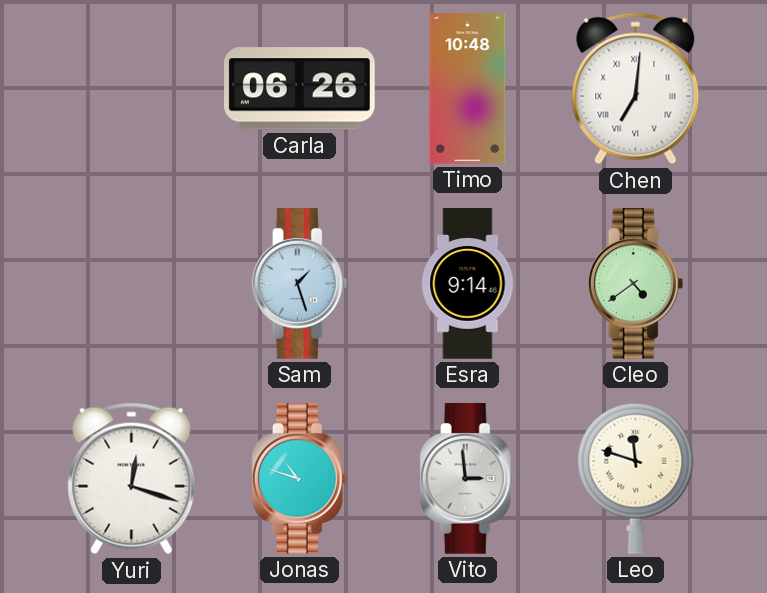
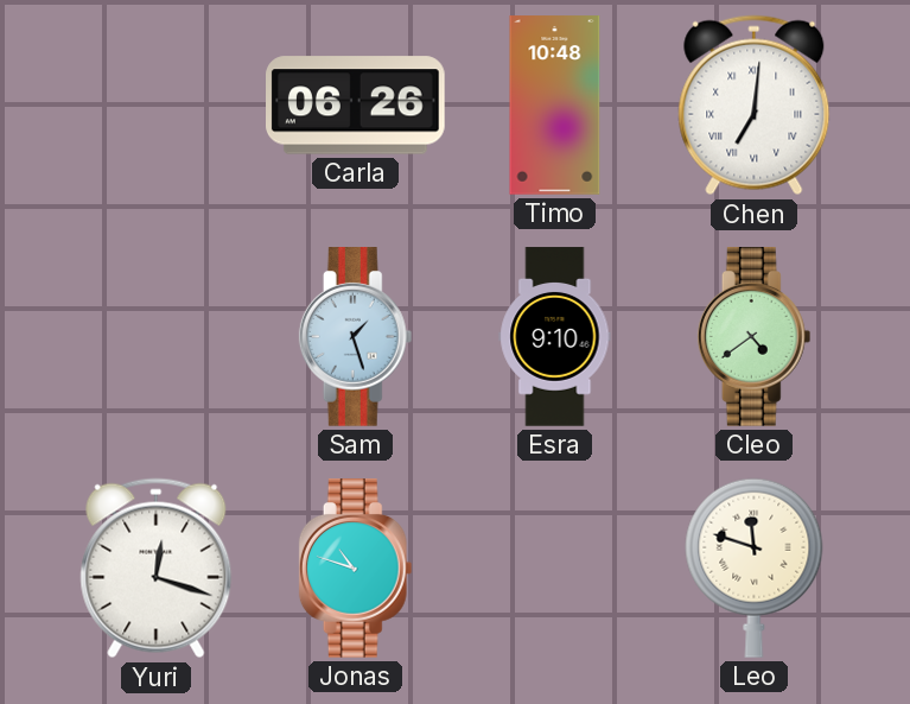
Esra: 9:14 -> 9:10 (555, 337)
Vito: 2:59 -> none (468, 479)
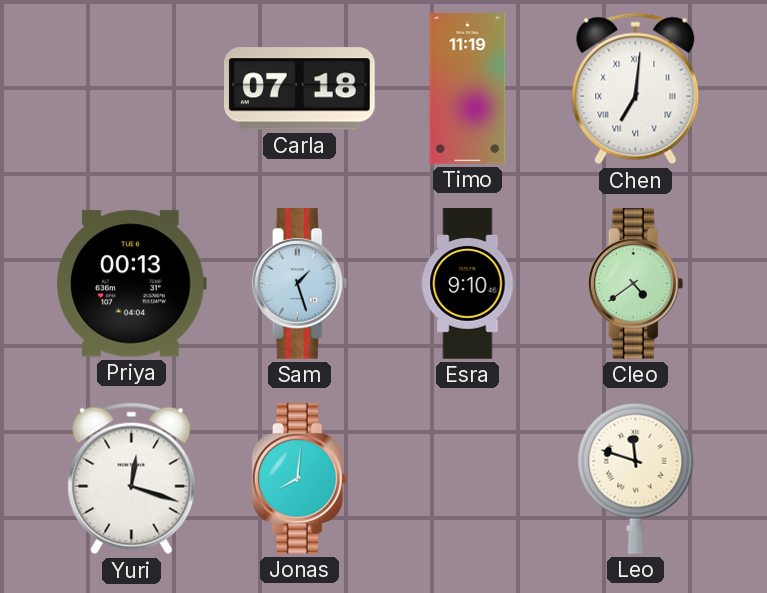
Carla: 06:26 -> 07:18 (300, 89)
Timo: 10:48 -> 11:19 (468, 89)
Priya: none -> 00:13 (131, 284)
Jonas: 10:48 -> 8:01 (300, 479)
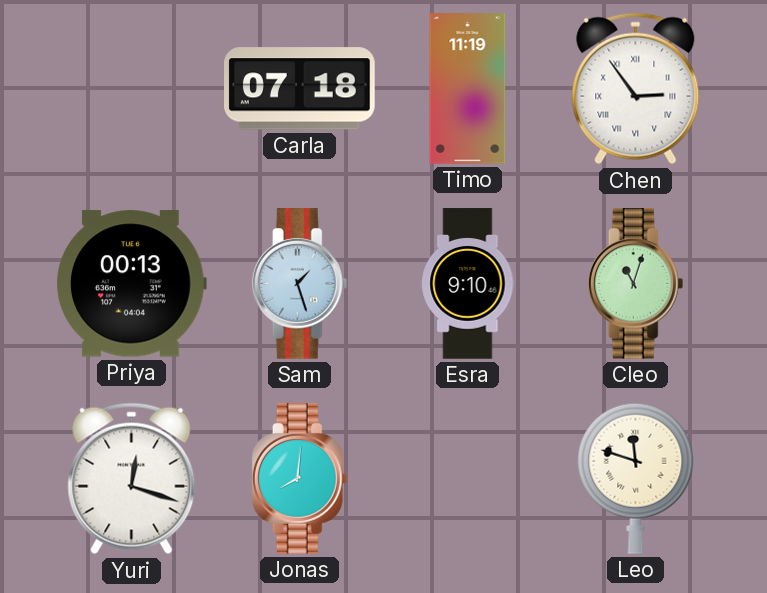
Chen: 7:01 -> 2:54 (636, 89)
Cleo: 4:39 -> 11:03 (636, 284)
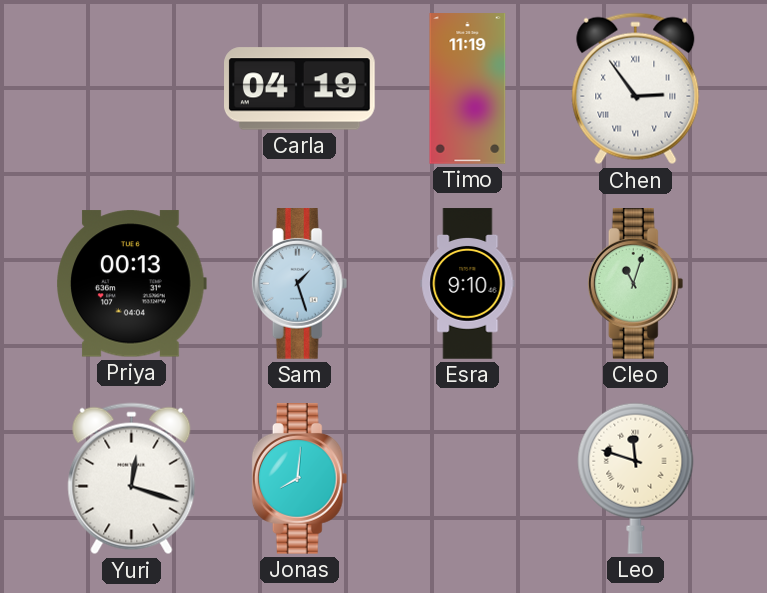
Carla: 07:18 -> 04:19 (300, 89)
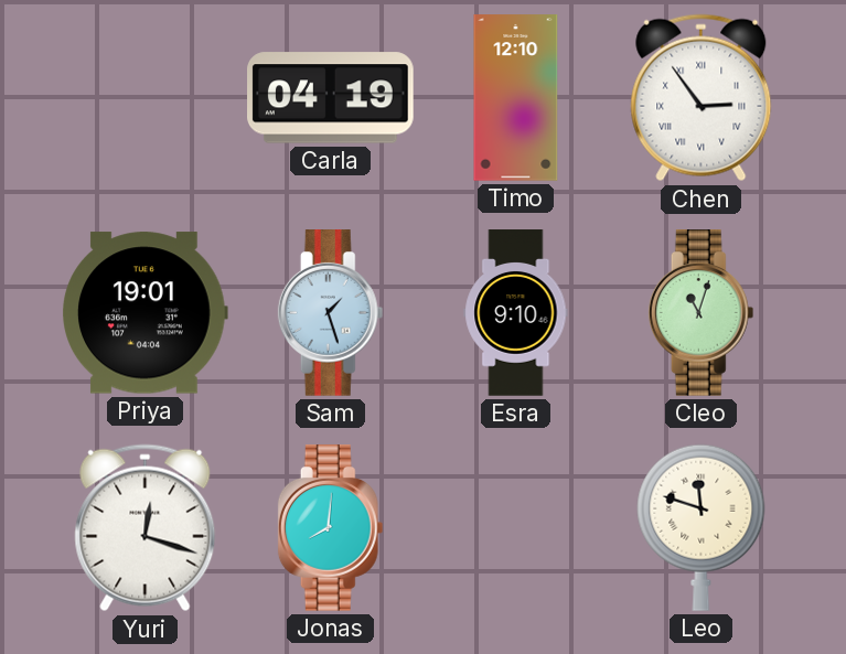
Timo: 11:19 -> 12:10 (516, 98)
Priya: 00:13 -> 19:01 (144, 313)
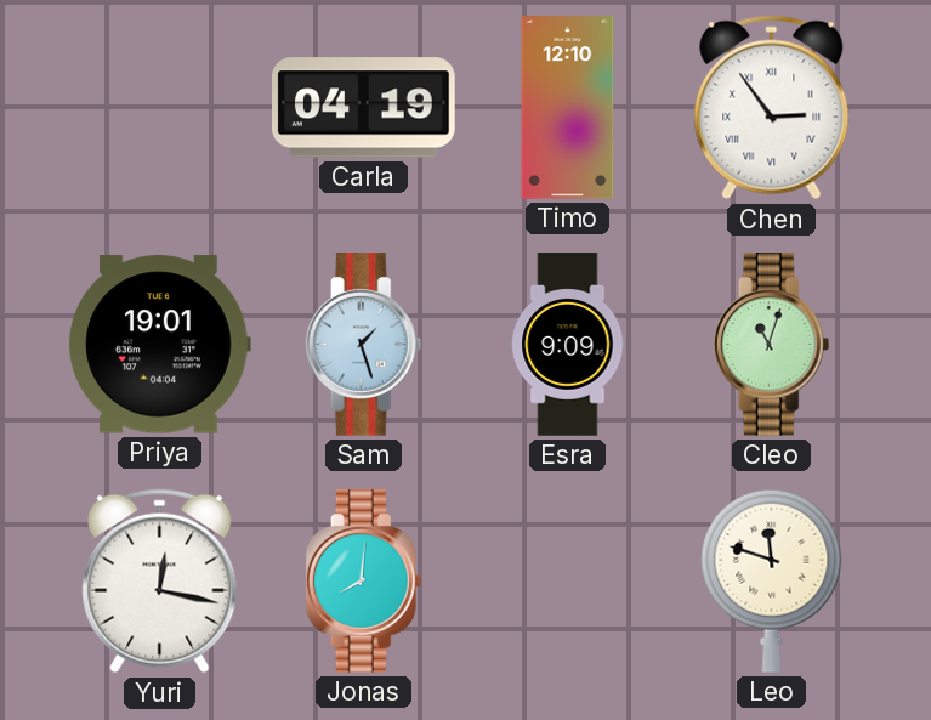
Esra: 9:10 -> 9:09 (568, 345)
Yuri: 12:18 -> 12:17 (160, 582)
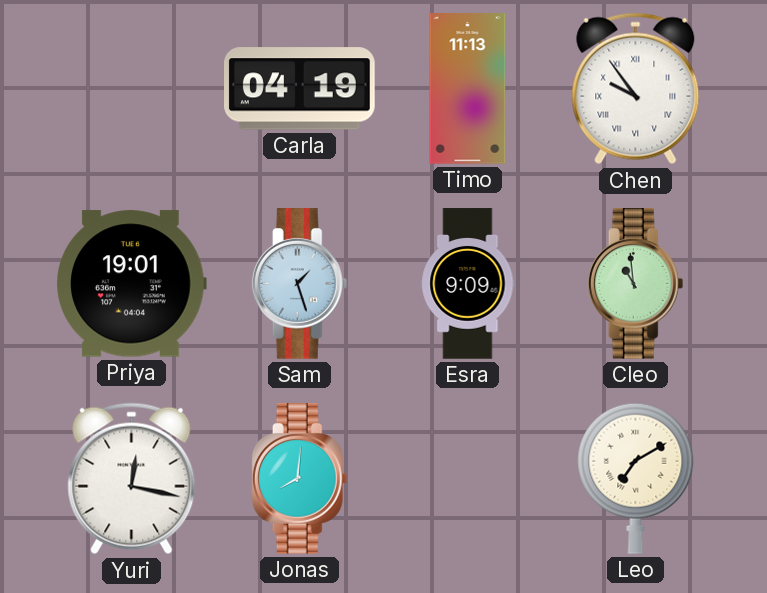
Timo: 12:10 -> 11:13 (468, 89)
Chen: 2:54 -> 9:54 (636, 89)
Cleo: 11:03 -> 10:59 (636, 284)
Leo: 11:48 -> 7:10 (636, 478)
